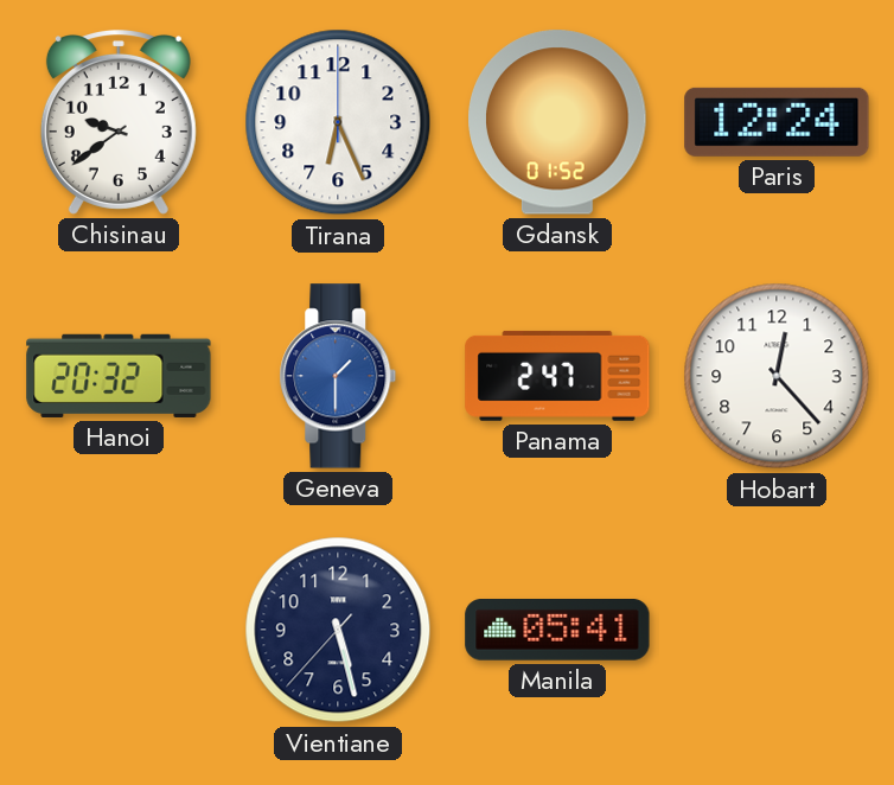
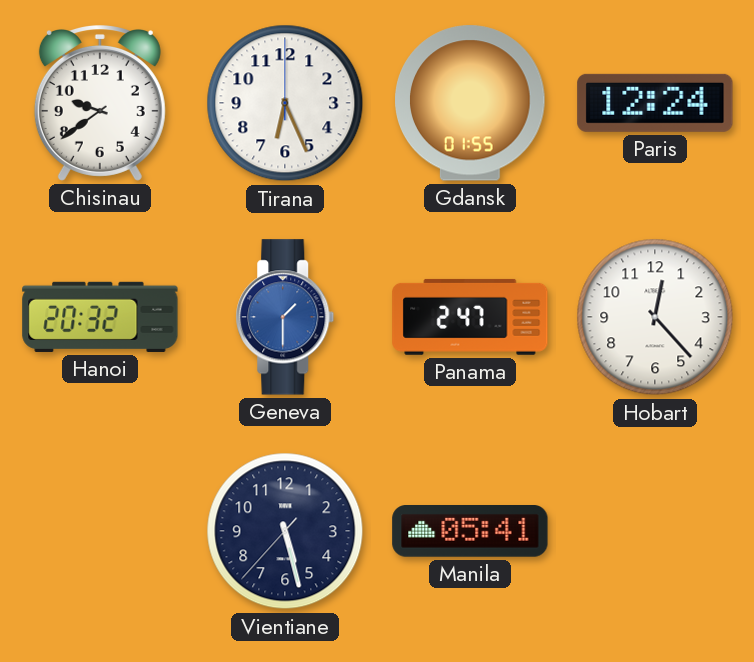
Gdansk: 01:52 -> 01:55 (470, 103)
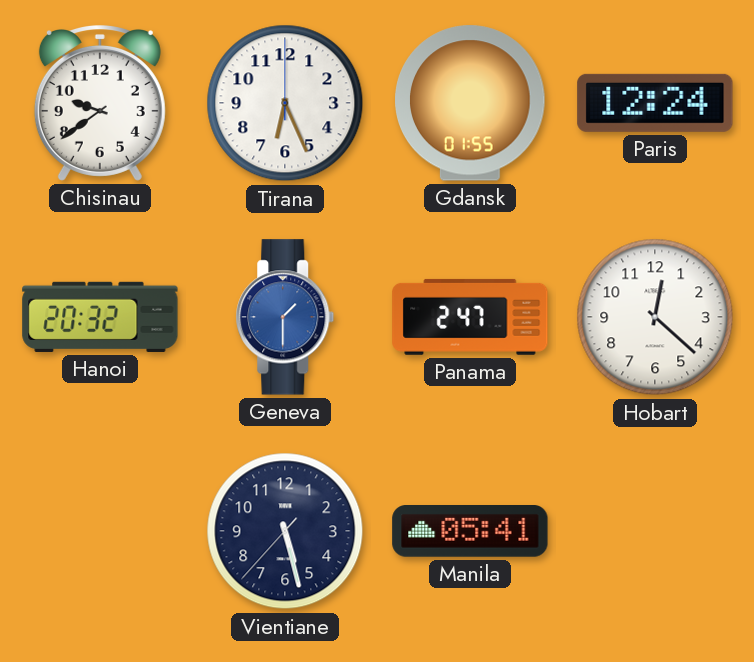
Hobart: 12:23 -> 12:22 (655, 317)
